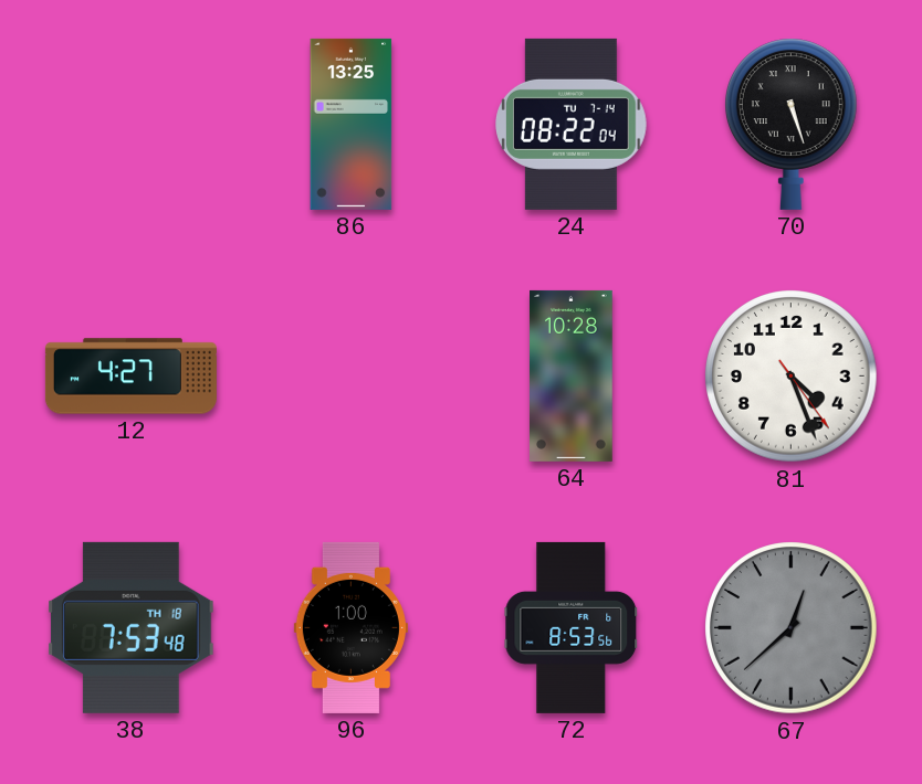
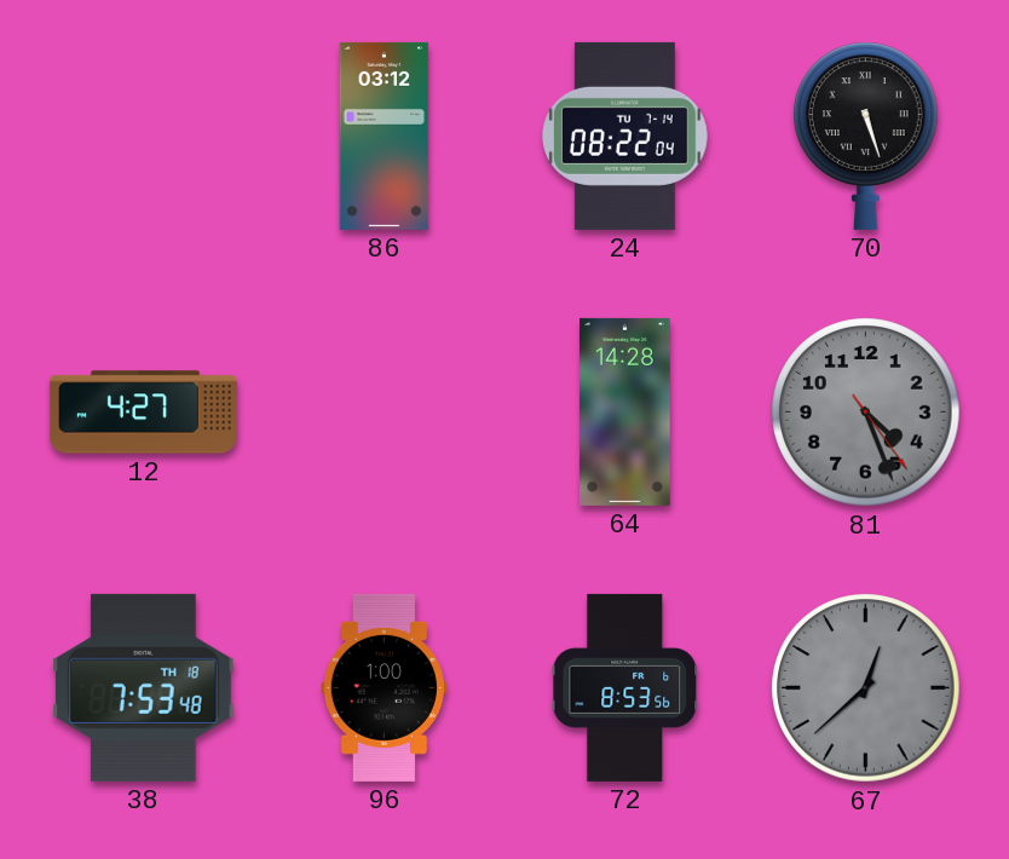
86: 13:25 -> 03:12 (385, 136)
64: 10:28 -> 14:28 (625, 411)
81 dial: white -> grey (866, 413)
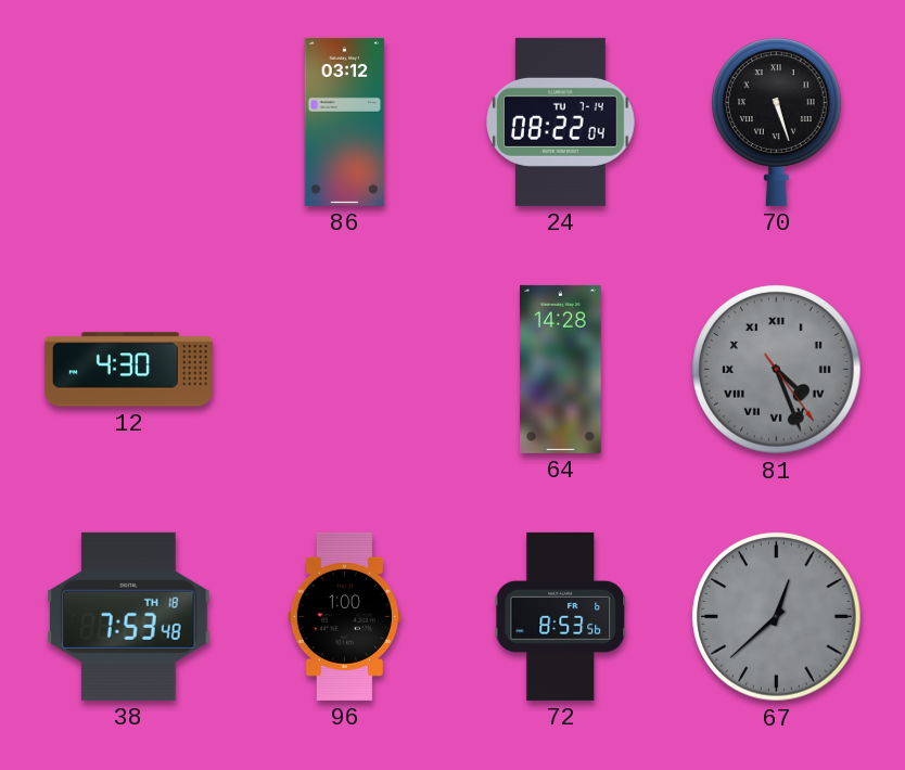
12: 4:27 -> 4:30 (128, 370)
81 numerals: Arabic -> Roman (777, 370)
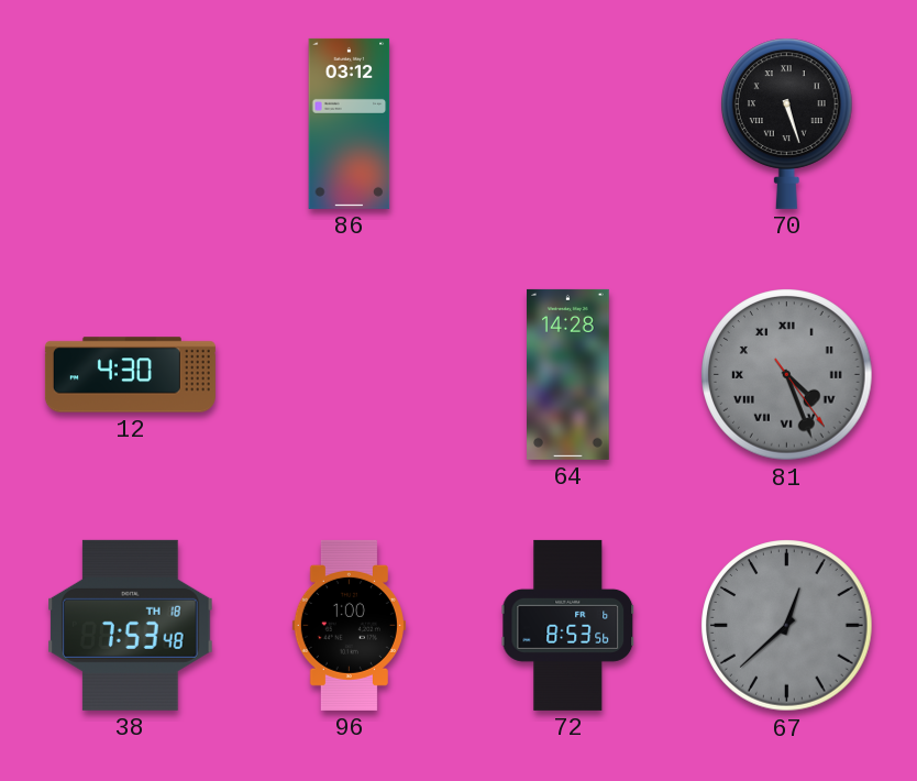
24: 08:22 -> none (561, 121)
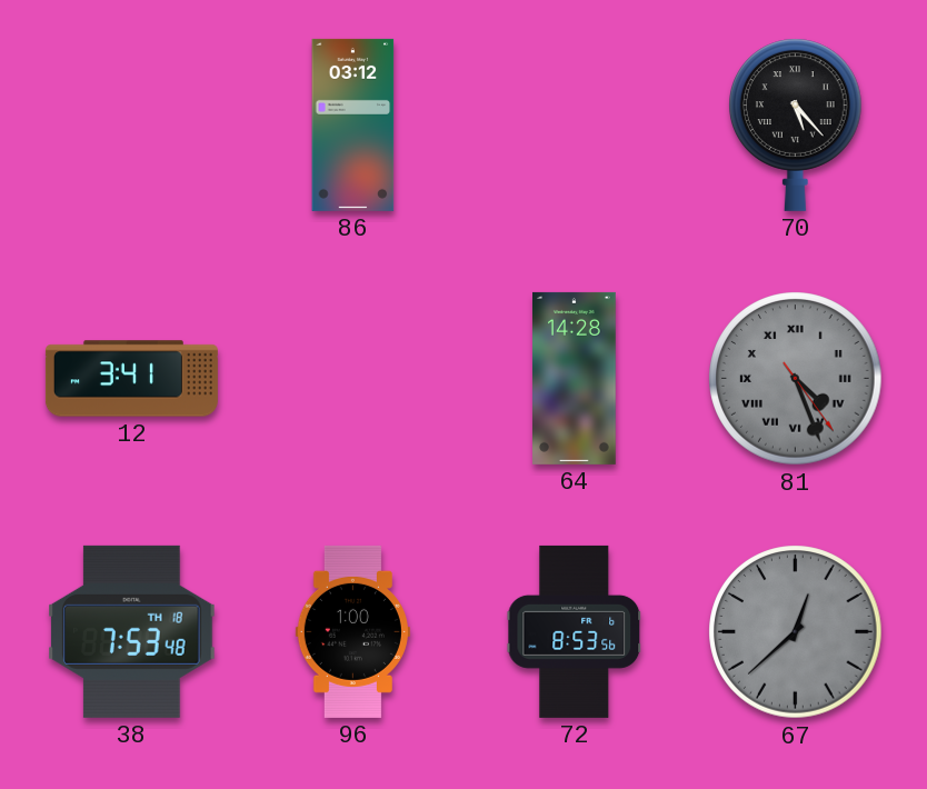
70: 5:27 -> 5:23 (796, 124)
12: 4:30 -> 3:41 (131, 379)
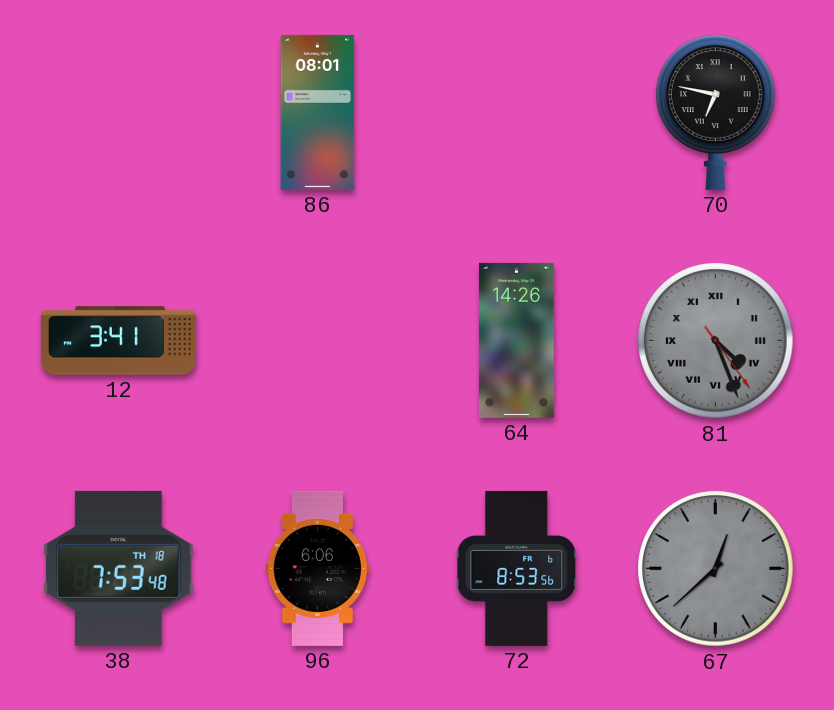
86: 03:12 -> 08:01 (318, 112)
70: 5:23 -> 6:47 (716, 112)
64: 14:28 -> 14:26 (517, 340)
96: 1:00 -> 6:06 (317, 568)
